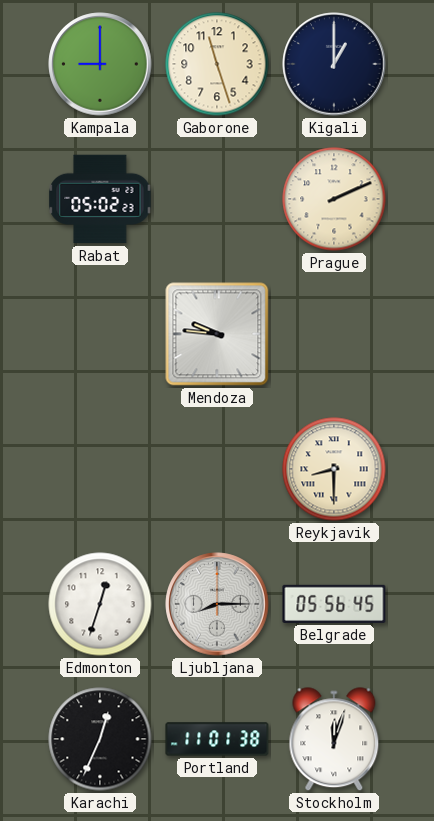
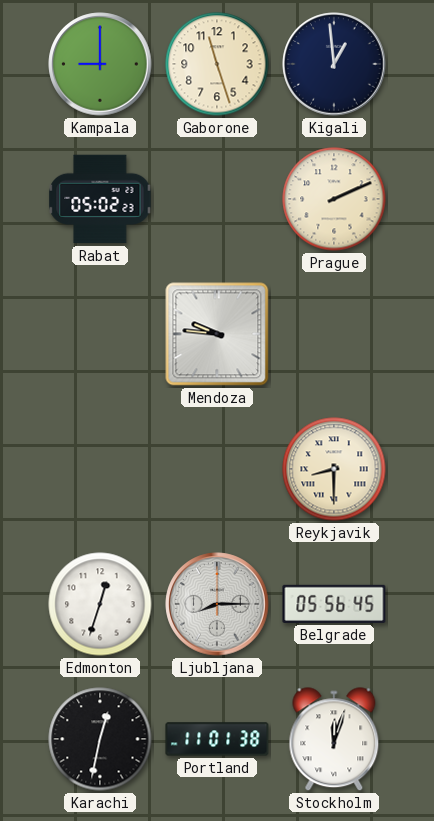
Kigali: 1:00 -> 12:59 (334, 64)
Karachi: 12:34 -> 12:32 (100, 739)
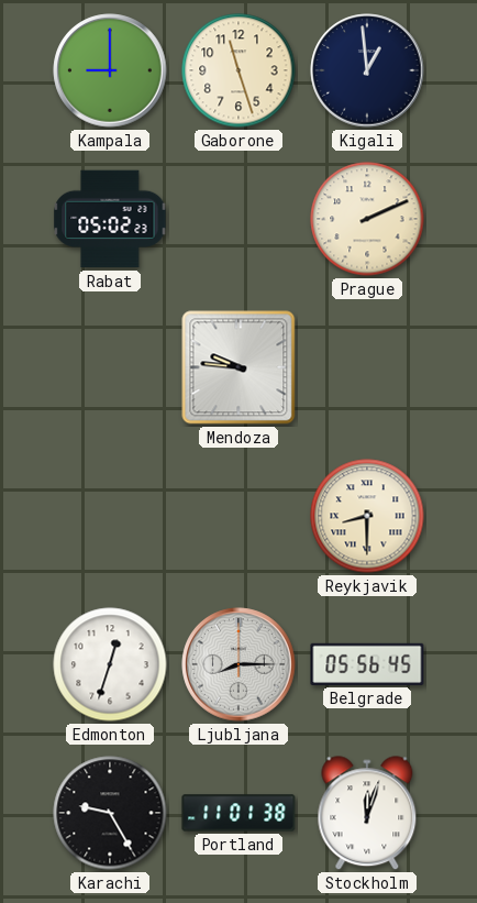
Karachi: 12:32 -> 9:25 (110, 813)
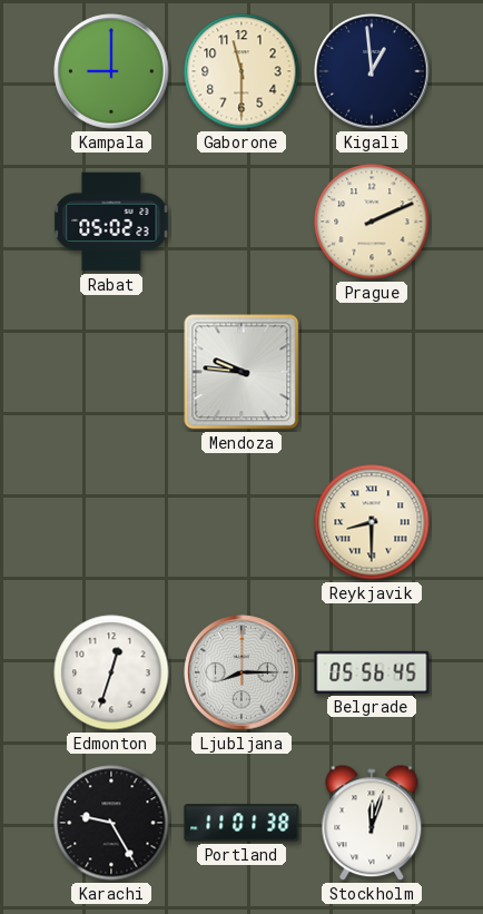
Gaborone: 11:27 -> 11:30 (241, 71)
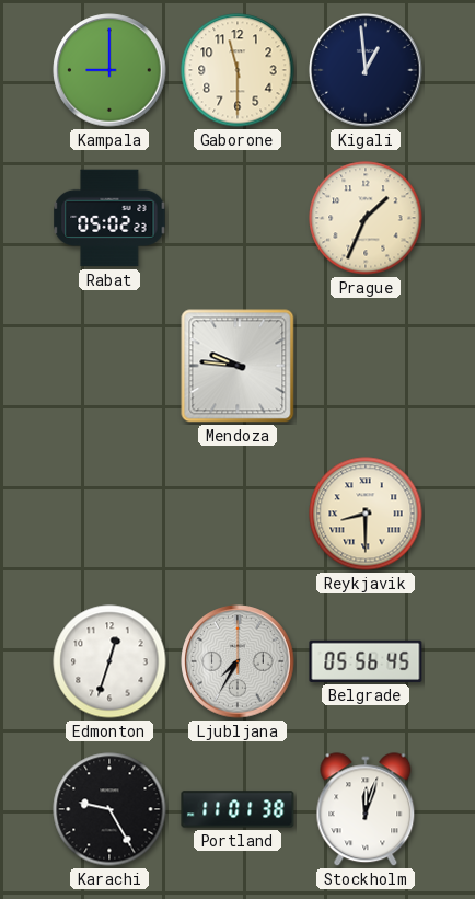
Prague: 2:11 -> 1:34 (366, 218)
Ljubljana: 8:15 -> 7:35 (237, 661)
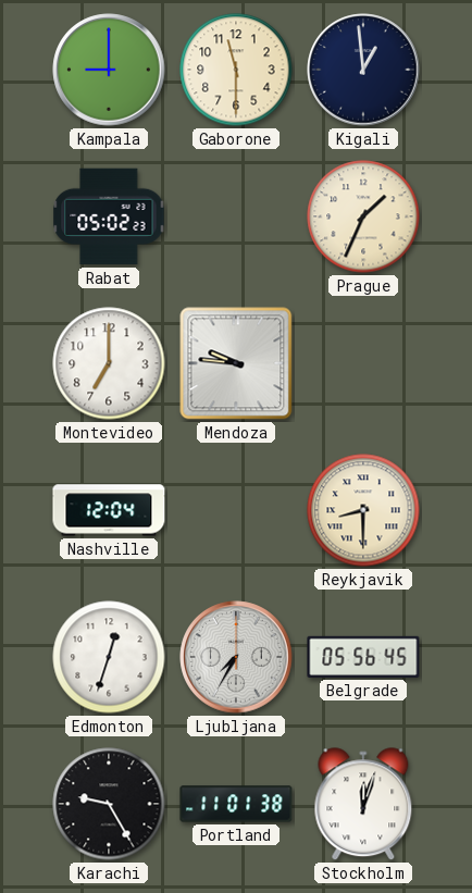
Montevideo: none -> 7:00 (109, 363)
Nashville: none -> 12:04 (109, 510)
